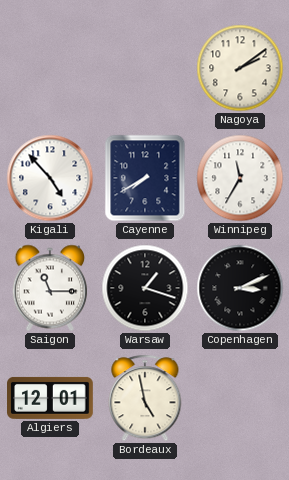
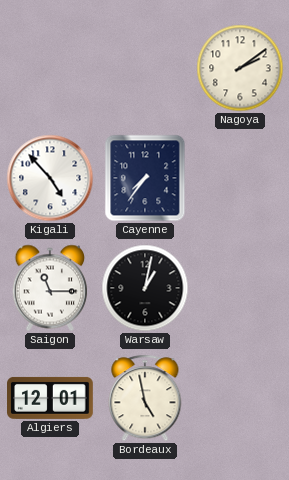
Cayenne: 7:40 -> 7:36 (145, 178)
Winnipeg: 11:35 -> none (240, 178)
Warsaw: 1:18 -> 1:02 (145, 288)
Copenhagen: 3:11 -> none (240, 288)
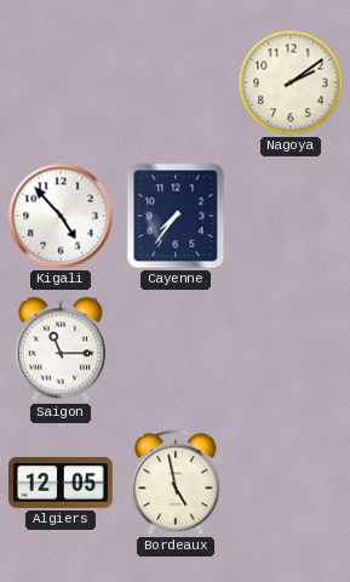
Warsaw: 1:02 -> none (145, 288)
Algiers: 12:01 -> 12:05 (62, 483)
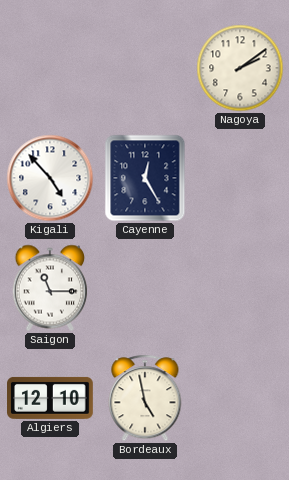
Cayenne: 7:36 -> 12:25 (145, 178)
Algiers: 12:05 -> 12:10 (51, 398)
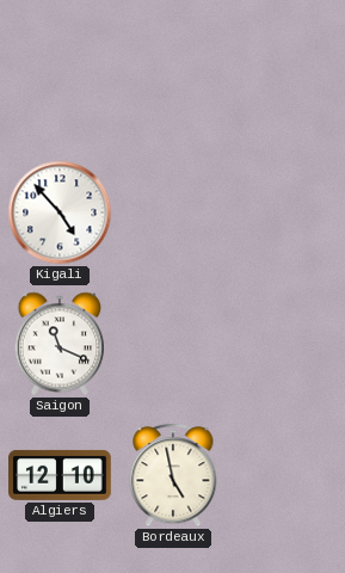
Nagoya: 2:09 -> none (240, 68)
Cayenne: 12:25 -> none (145, 178)
Saigon: 11:15 -> 11:19 (58, 344)
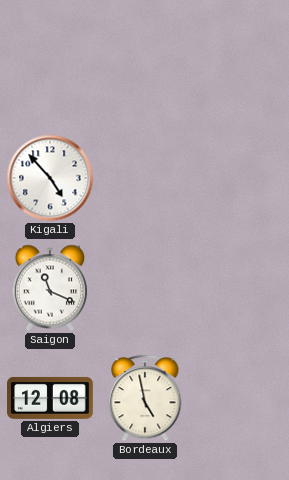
Algiers: 12:10 -> 12:08 (51, 398)
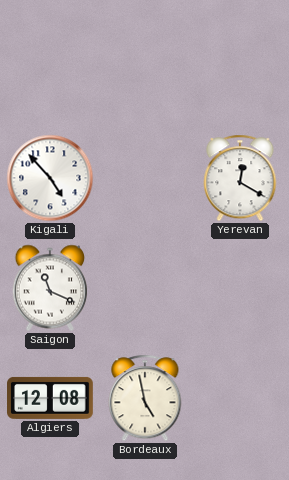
Yerevan: none -> 12:20 (240, 178)
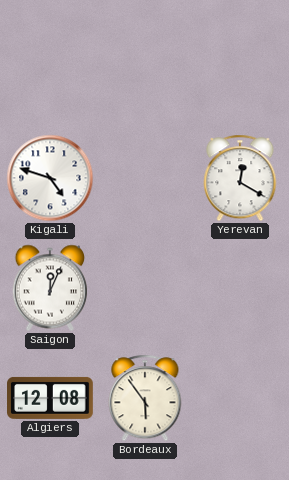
Kigali: 4:53 -> 4:48 (50, 178)
Saigon: 11:19 -> 12:04 (49, 288)
Bordeaux: 4:58 -> 5:54 (145, 398)
